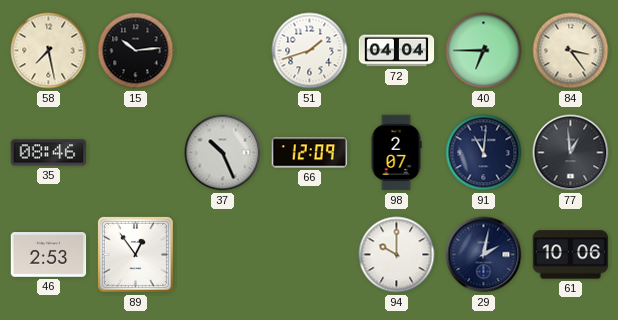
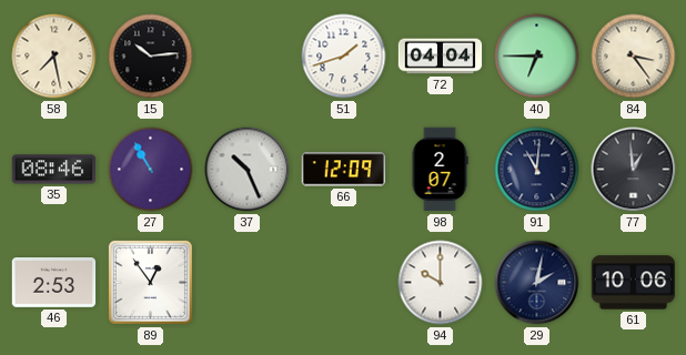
27: none -> 10:55 (151, 170)
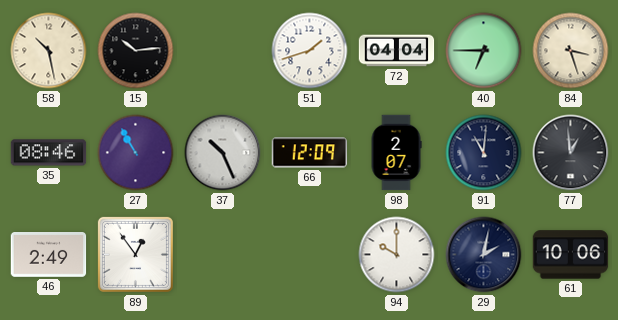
58: 7:28 -> 10:28 (49, 51)
84: 3:24 -> 3:27 (571, 51)
46: 2:53 -> 2:49 (49, 255)
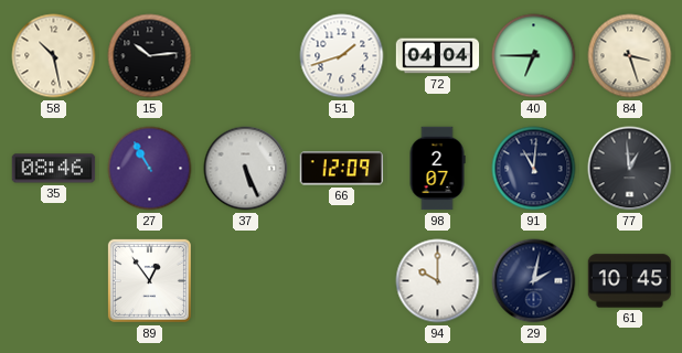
37: 10:26 -> 5:26 (246, 169)
46: 2:49 -> none (49, 255)
61: 10:06 -> 10:45 (630, 281)
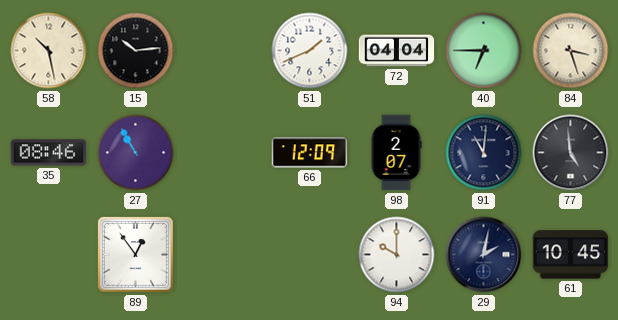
51: 1:42 -> 1:41 (310, 51)
37: 5:26 -> none (246, 169)
77: 12:59 -> 4:59 (571, 153)
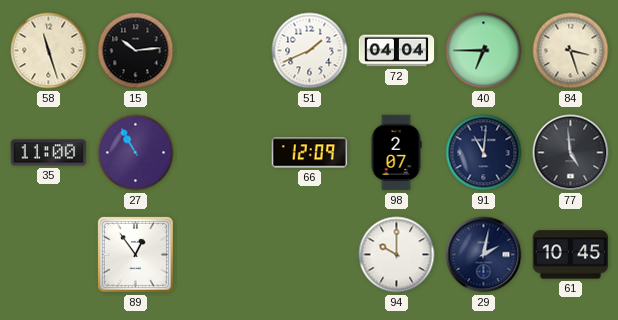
58: 10:28 -> 11:27 (49, 51)
35: 08:46 -> 11:00 (49, 153)
